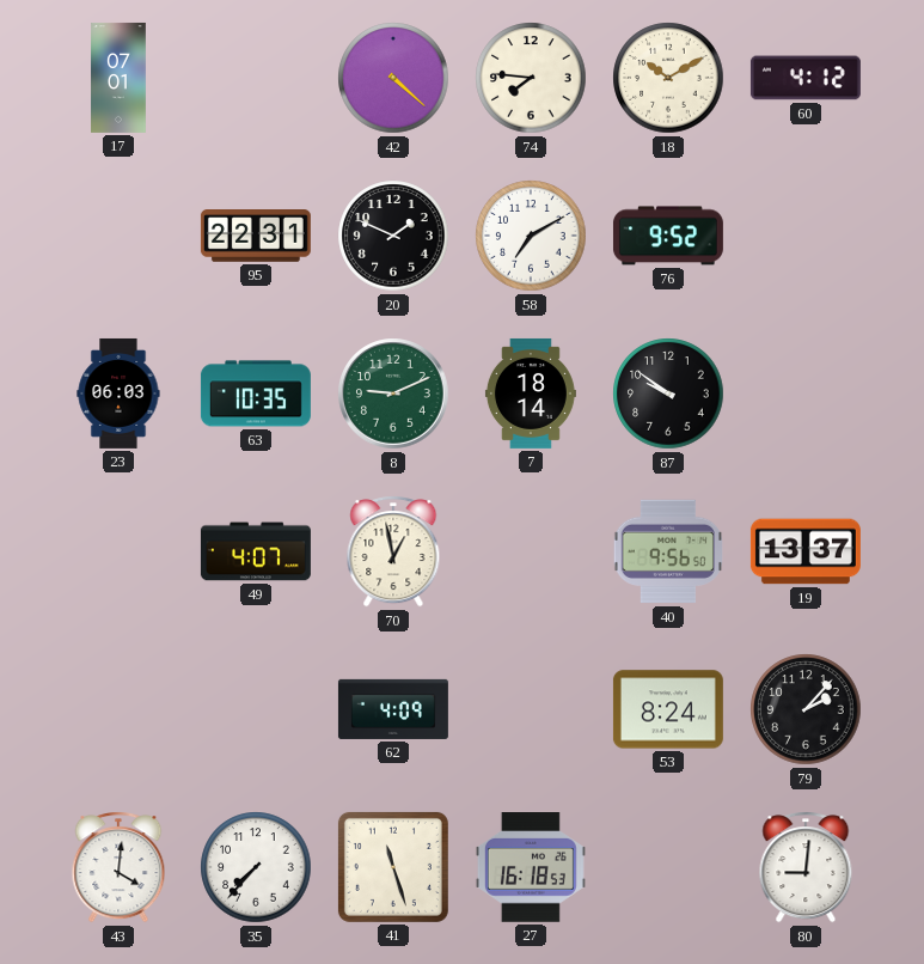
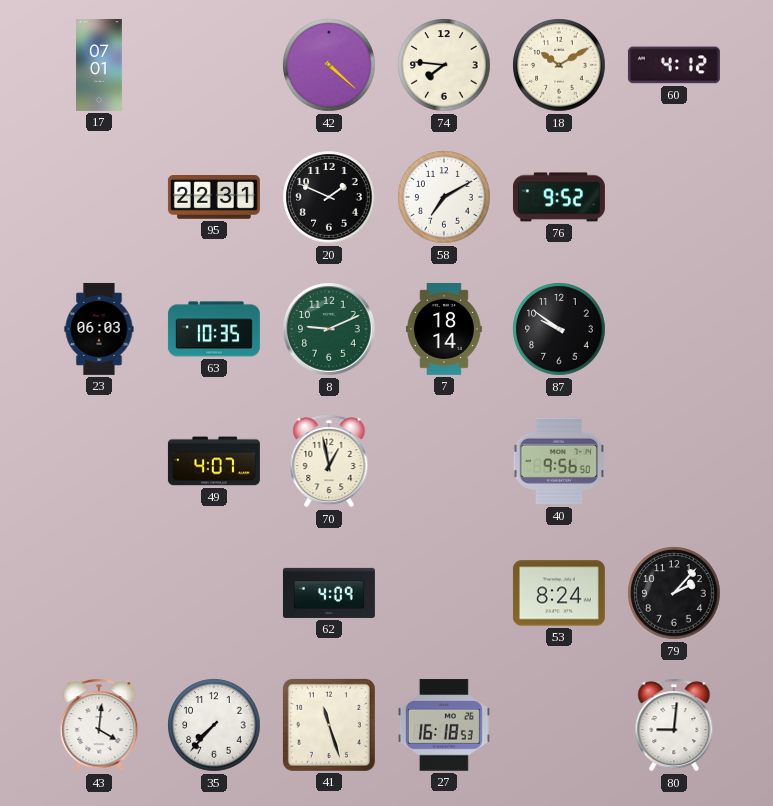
19: 13:37 -> none (806, 551)
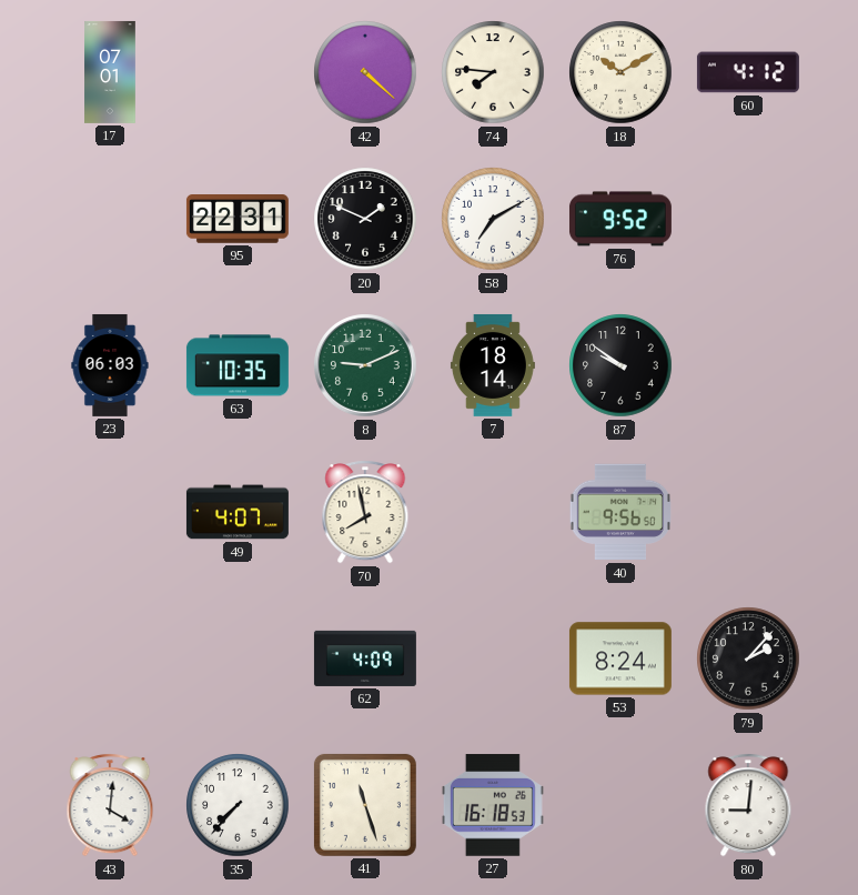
70: 12:58 -> 7:58 (365, 512)
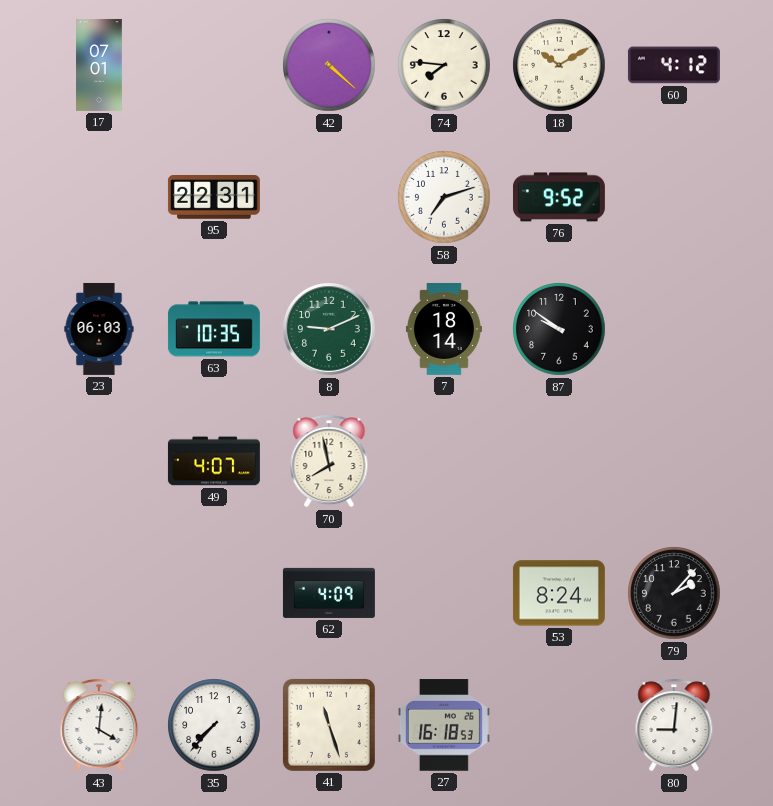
20: 1:49 -> none (365, 219)
58: 7:10 -> 7:12 (444, 197)
40: 9:56 -> none (620, 512)
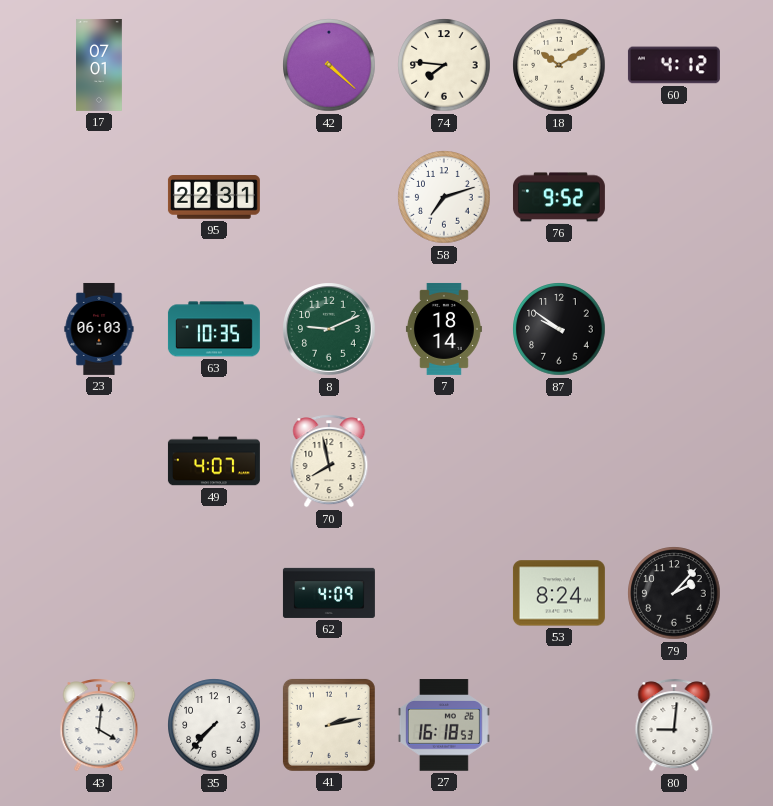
41: 11:27 -> 2:13 (329, 725)
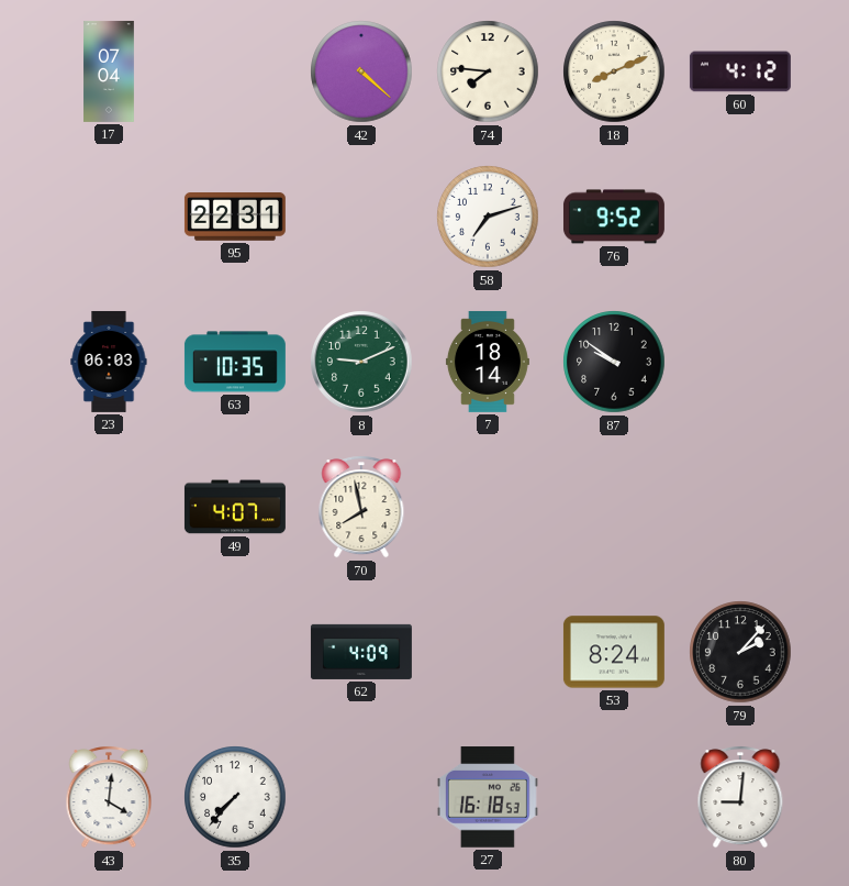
17: 07:01 -> 07:04 (109, 71)
18: 10:10 -> 8:11 (614, 71)
41: 2:13 -> none (329, 725)
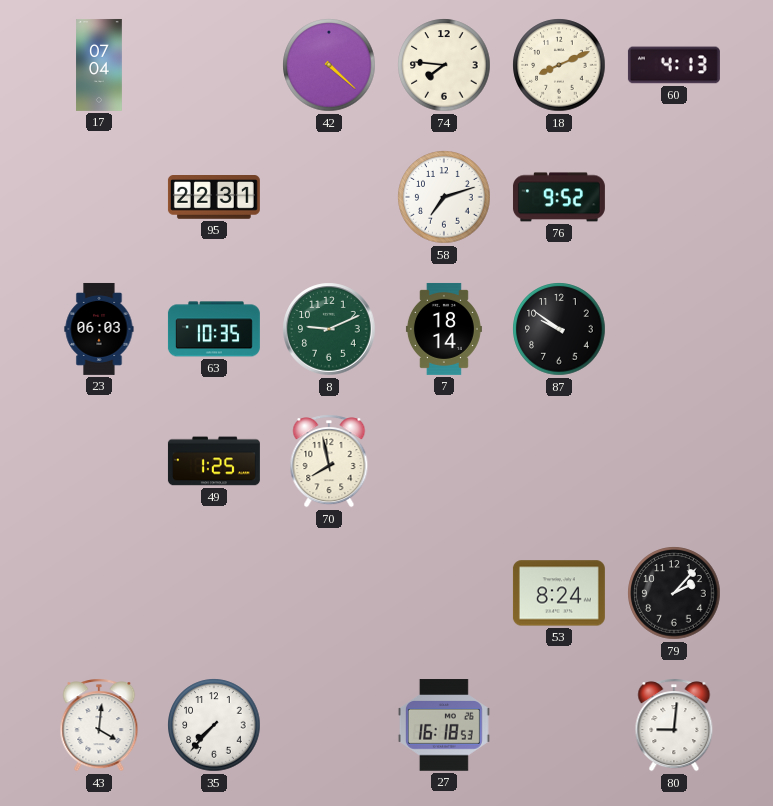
60: 4:12 -> 4:13 (674, 65)
49: 4:07 -> 1:25 (214, 461)
62: 4:09 -> none (361, 652)
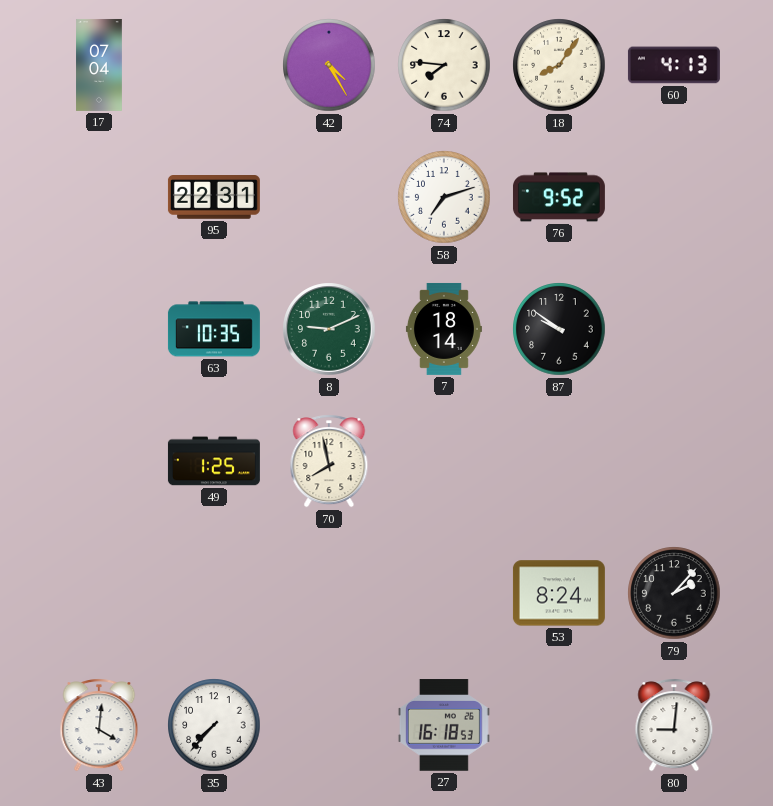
42: 4:22 -> 4:25 (329, 65)
18: 8:11 -> 8:06 (559, 65)
23: 06:03 -> none (99, 329)
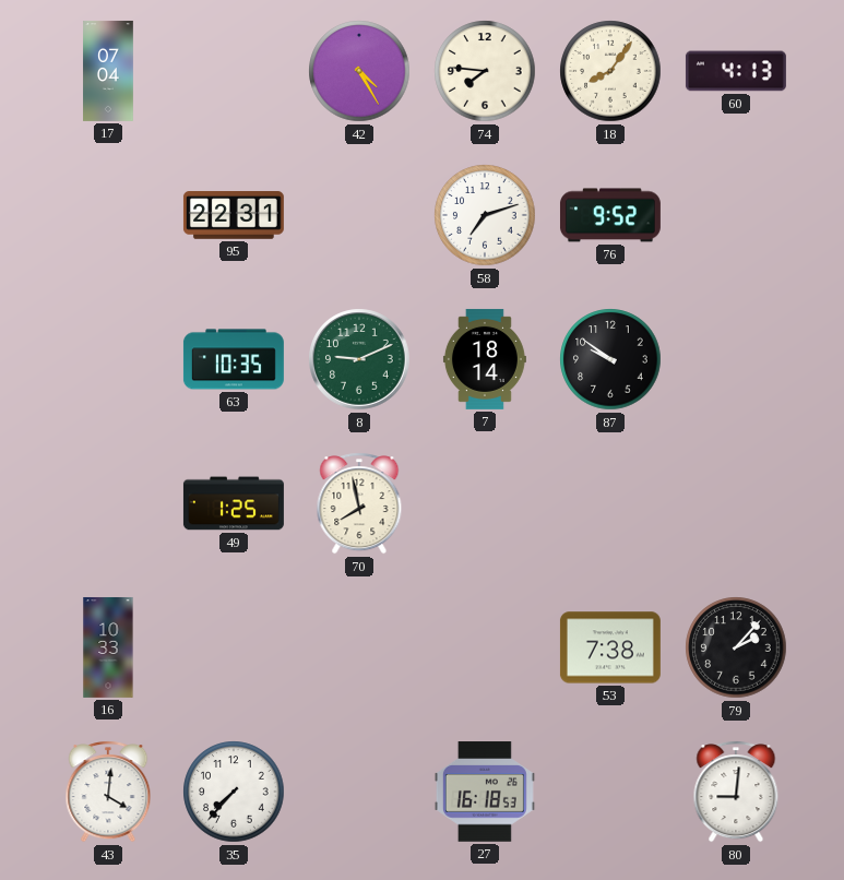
16: none -> 10:33 (108, 647)
53: 8:24 -> 7:38 (610, 647)
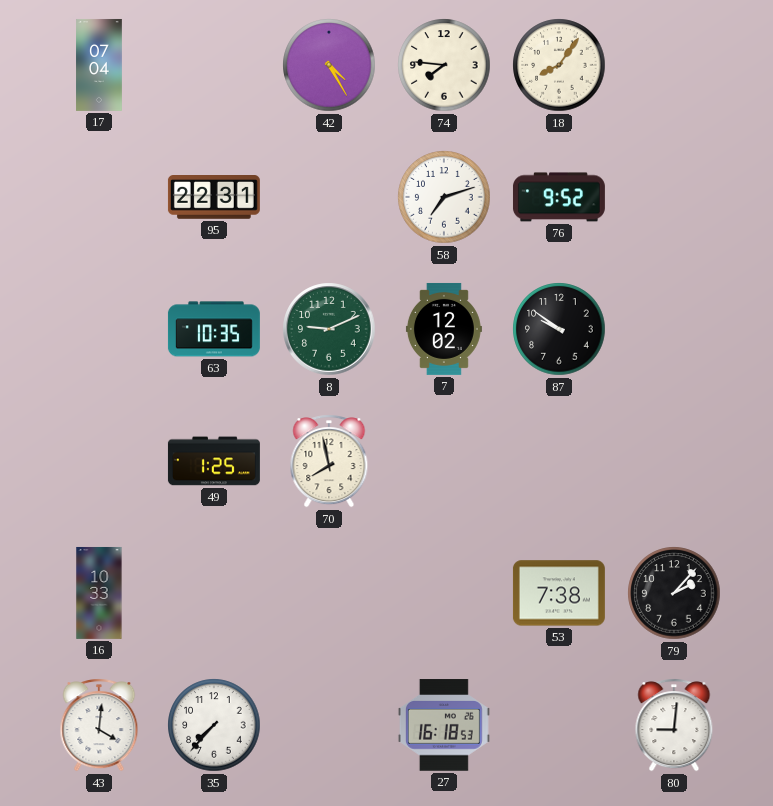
60: 4:13 -> none (736, 71)
7: 18:14 -> 12:02 (444, 329)
